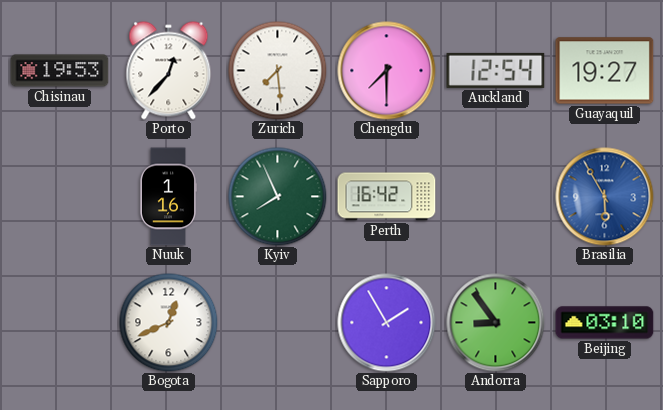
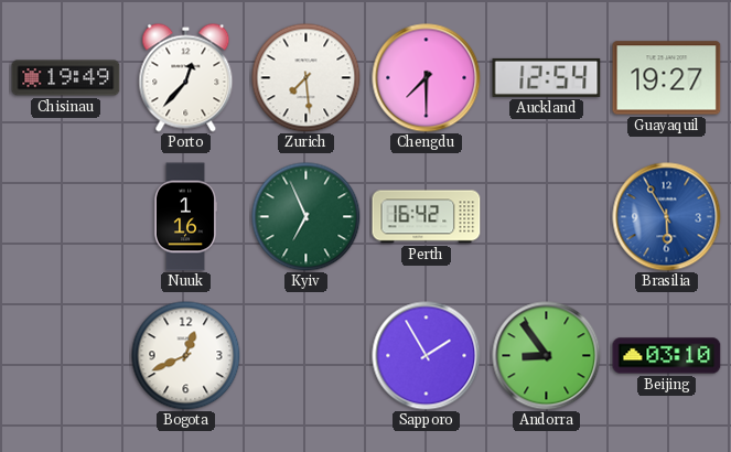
Chisinau: 19:53 -> 19:49 (66, 78)
Kyiv: 7:56 -> 6:56 (307, 217)
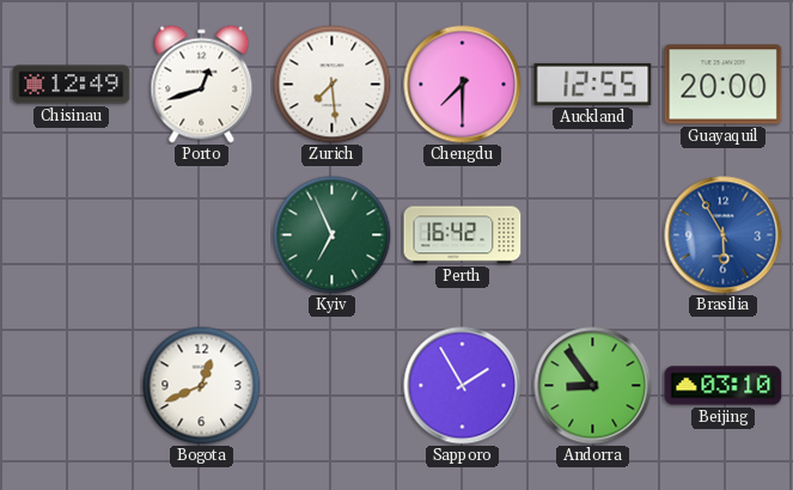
Chisinau: 19:49 -> 12:49 (72, 85)
Porto: 12:37 -> 12:42 (202, 85)
Auckland: 12:54 -> 12:55 (593, 84)
Guayaquil: 19:27 -> 20:00 (724, 85)
Nuuk: 1:16 -> none (184, 217)
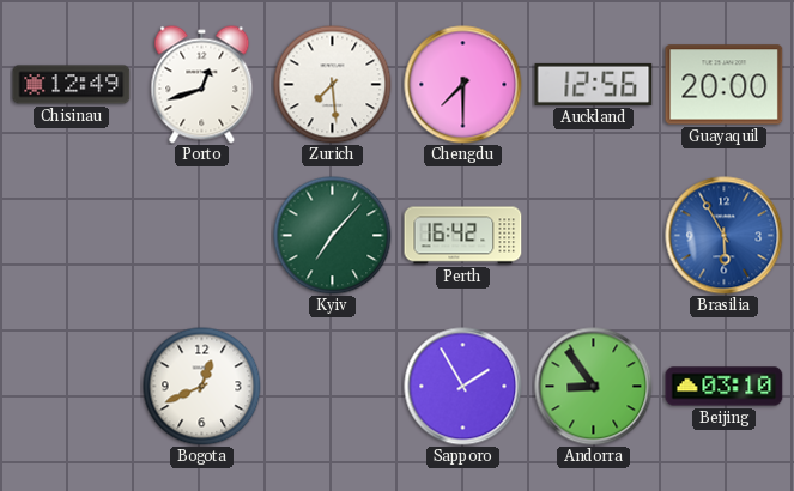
Auckland: 12:55 -> 12:56 (594, 84)
Kyiv: 6:56 -> 7:07 (333, 236)
